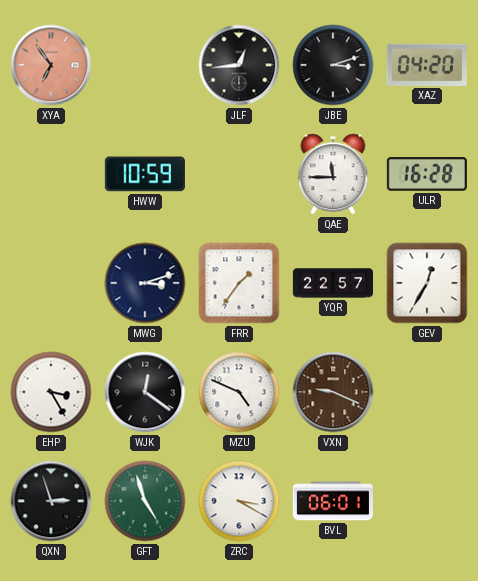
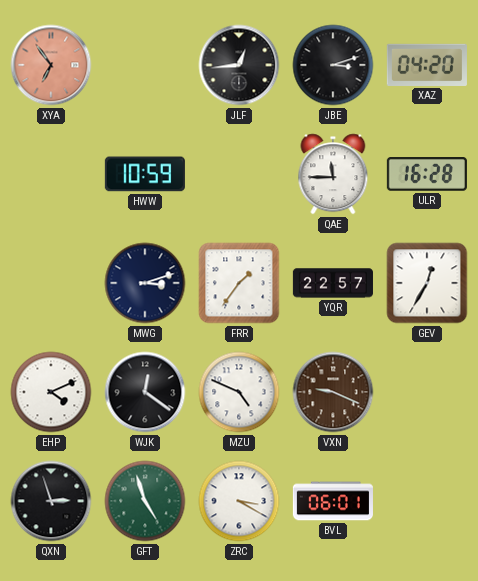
EHP: 3:25 -> 4:11 (51, 392)
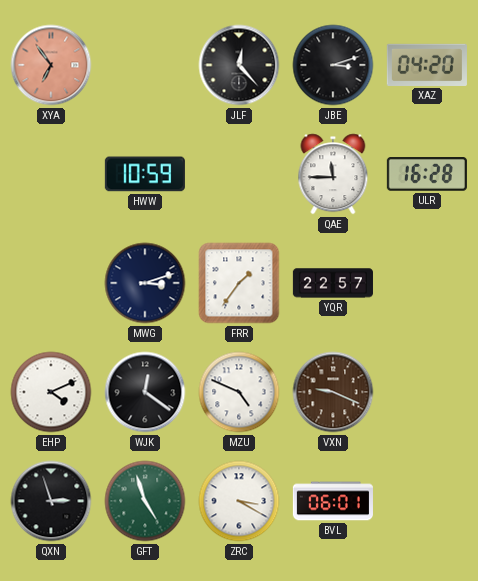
JLF: 12:44 -> 12:23 (239, 65)
GEV: 12:35 -> none (427, 283)
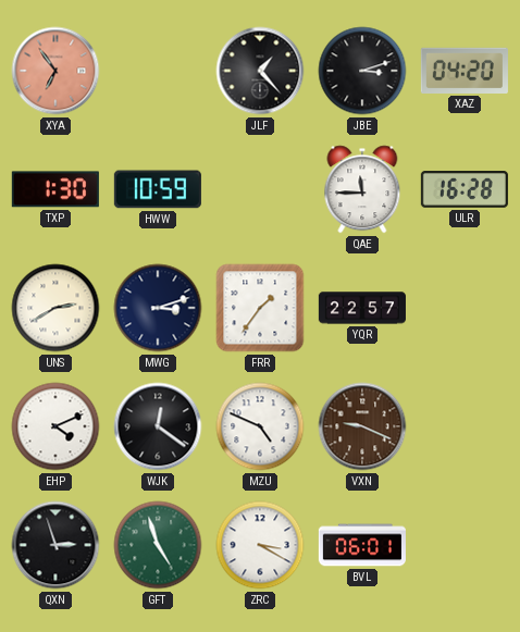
JLF: 12:23 -> 1:23 (260, 71)
TXP: none -> 1:30 (55, 189)
UNS: none -> 2:40 (55, 308)
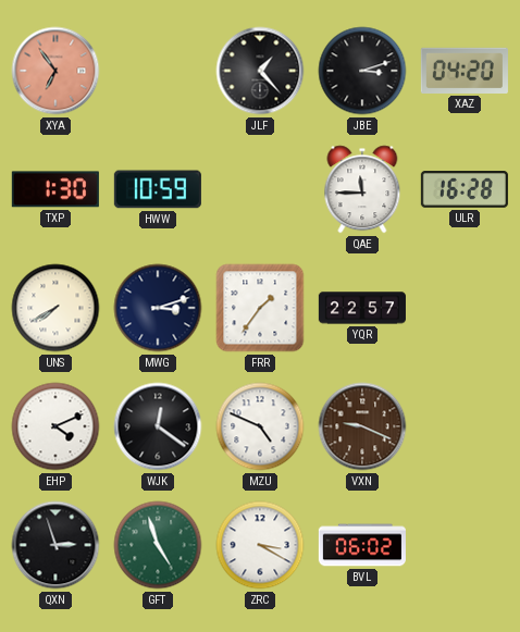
UNS: 2:40 -> 7:40 (55, 308)
BVL: 06:01 -> 06:02 (362, 545)
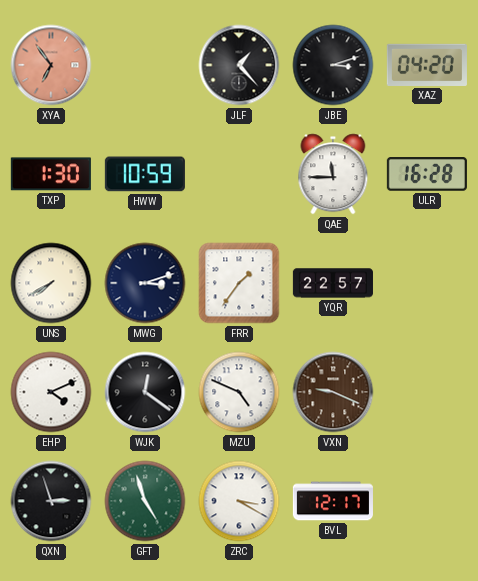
BVL: 06:02 -> 12:17 (333, 501)
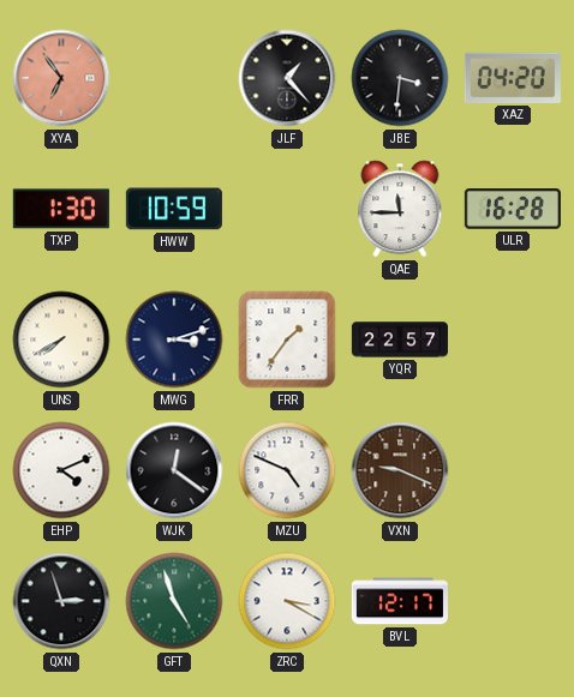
JBE: 3:12 -> 3:31 (400, 78)
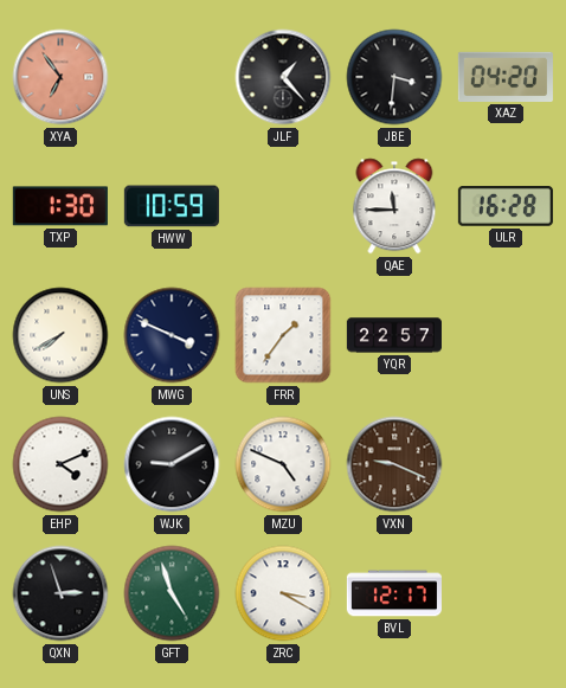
MWG: 3:12 -> 3:49 (172, 335)
WJK: 12:21 -> 9:10 (172, 464)
